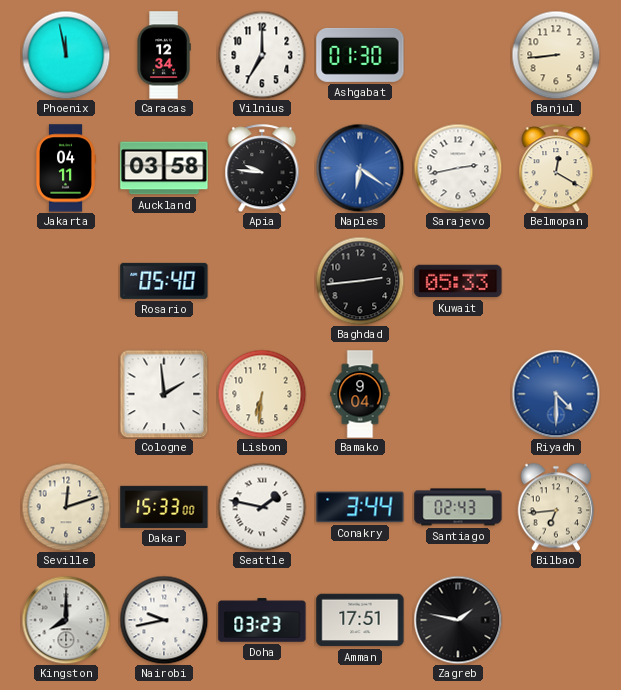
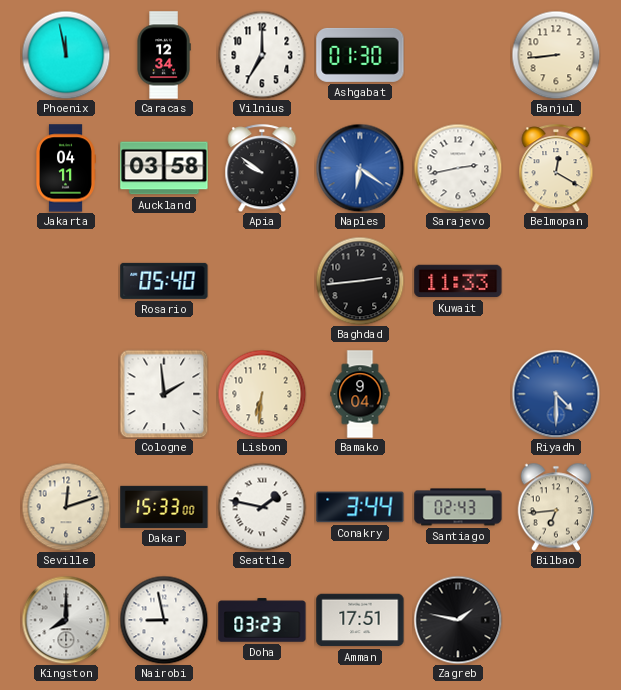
Apia: 9:46 -> 9:51 (262, 168)
Kuwait: 05:33 -> 11:33 (458, 281)
Nairobi: 9:43 -> 8:58 (164, 620)
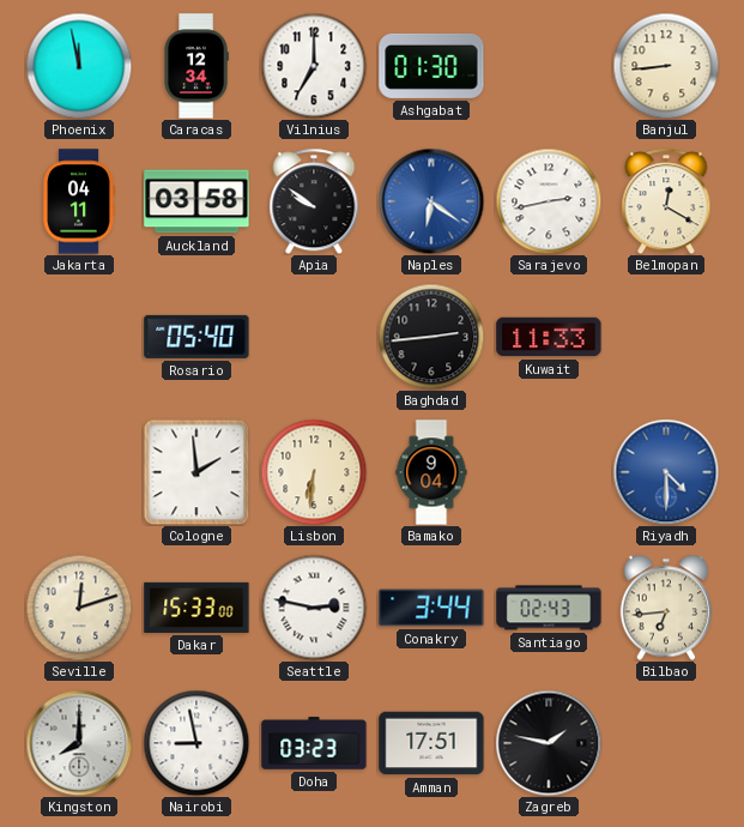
Seattle: 1:47 -> 2:47 (314, 608)
